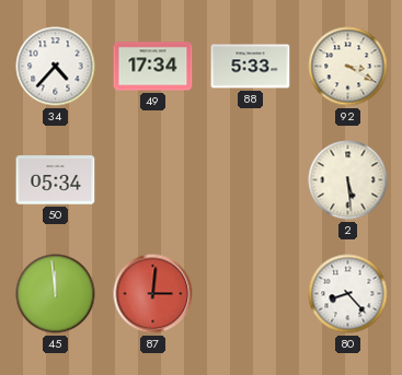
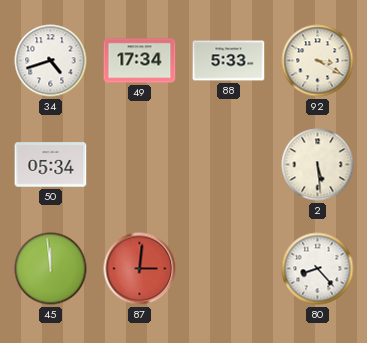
34: 4:37 -> 4:42 (51, 61)
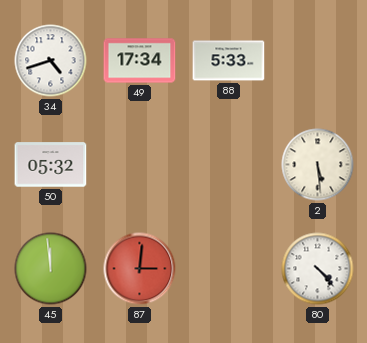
92: 3:20 -> none (318, 61)
50: 05:34 -> 05:32 (51, 165)
80: 8:23 -> 4:23 (318, 269)
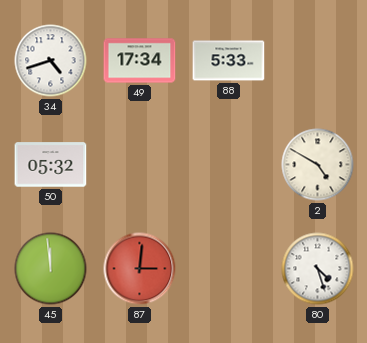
2: 5:29 -> 4:50 (318, 165)
80: 4:23 -> 4:27 (318, 269)
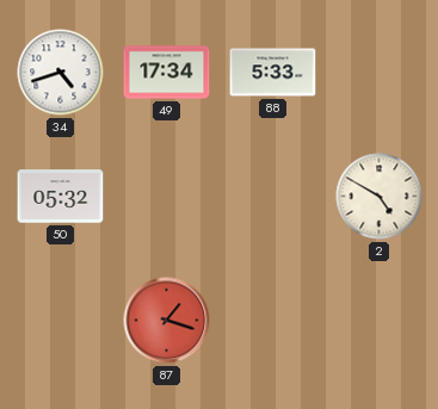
45: 11:59 -> none (51, 269)
87: 3:01 -> 1:18 (167, 321)
80: 4:27 -> none (318, 269)
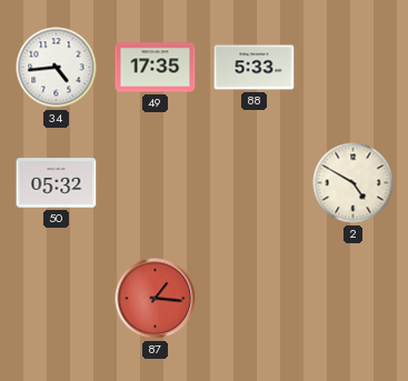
34: 4:42 -> 4:44 (57, 68)
49: 17:34 -> 17:35 (156, 68)
87: 1:18 -> 1:16 (156, 299)
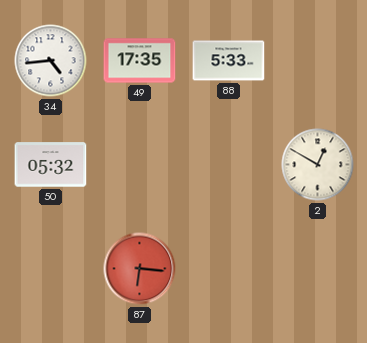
2: 4:50 -> 12:50 (318, 165)
87: 1:16 -> 6:16 (140, 269)
